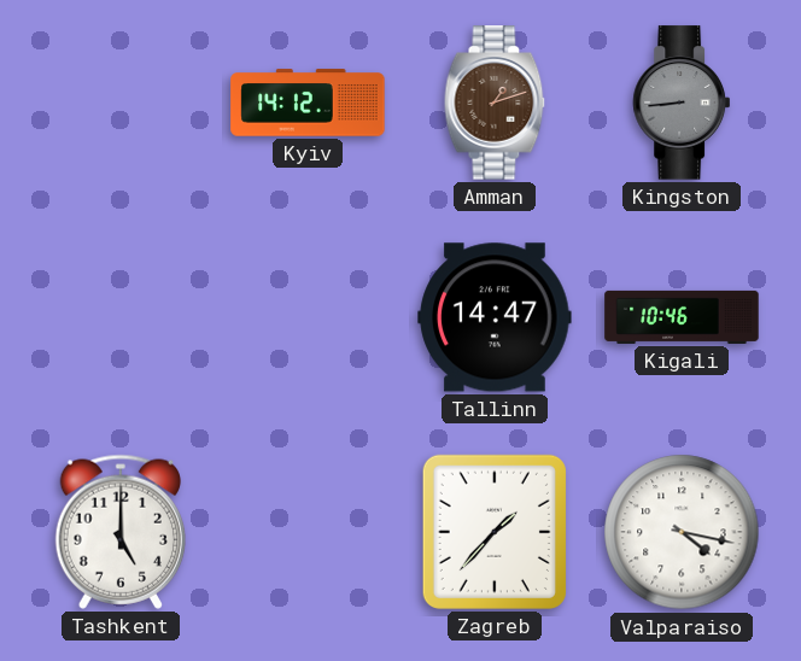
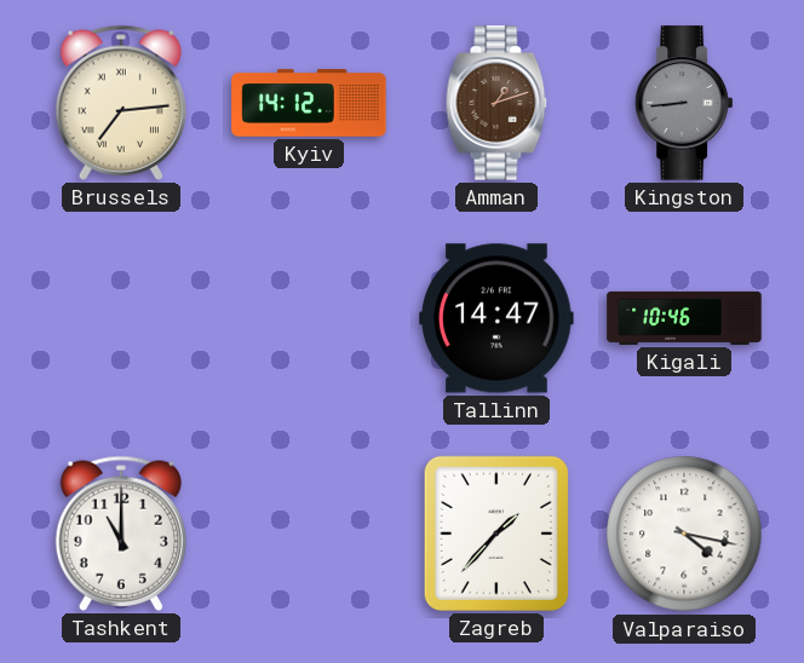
Brussels: none -> 7:14 (120, 103)
Tashkent: 5:00 -> 11:00 (120, 534)
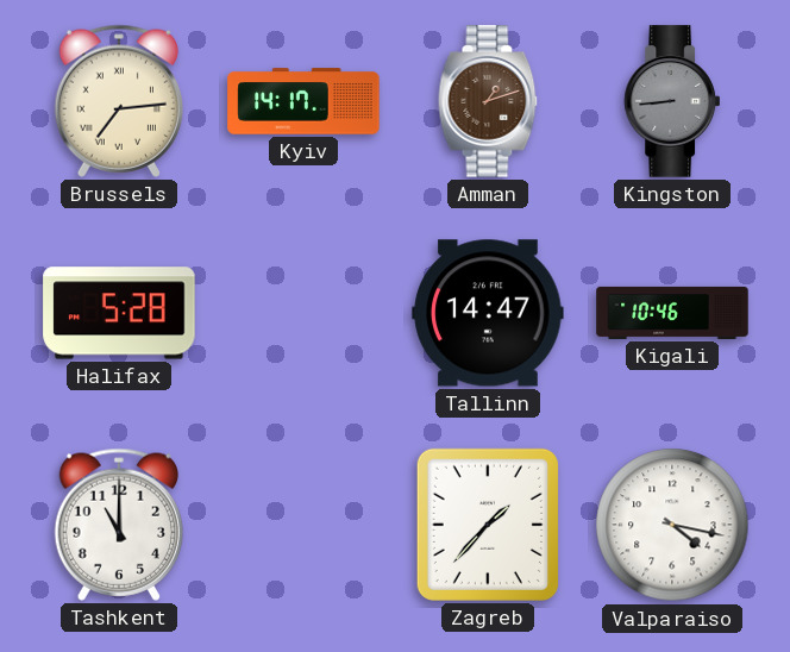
Kyiv: 14:12 -> 14:17 (303, 101)
Halifax: none -> 5:28 (119, 313)
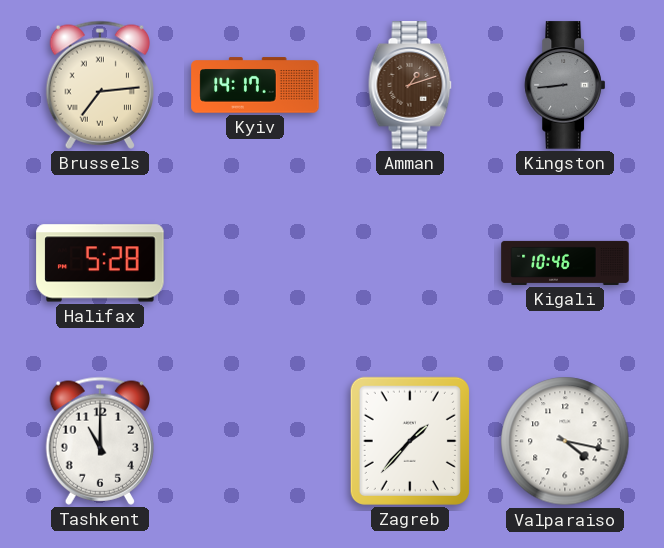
Tallinn: 14:47 -> none (488, 313)
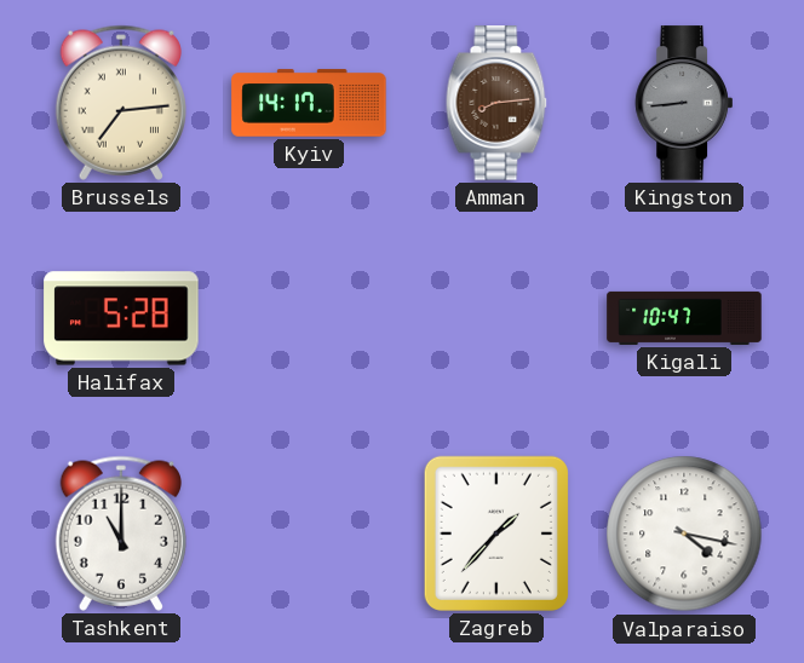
Amman: 1:12 -> 8:14 (496, 103)
Kigali: 10:46 -> 10:47 (684, 318)
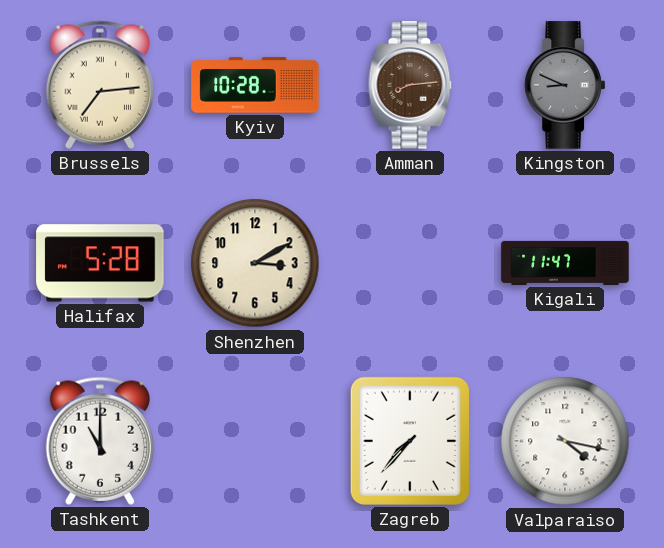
Kyiv: 14:17 -> 10:28 (255, 85)
Kingston: 8:44 -> 8:49 (565, 85)
Shenzhen: none -> 3:10 (255, 263)
Kigali: 10:47 -> 11:47 (565, 263)
Zagreb: 1:37 -> 7:37 (410, 441)
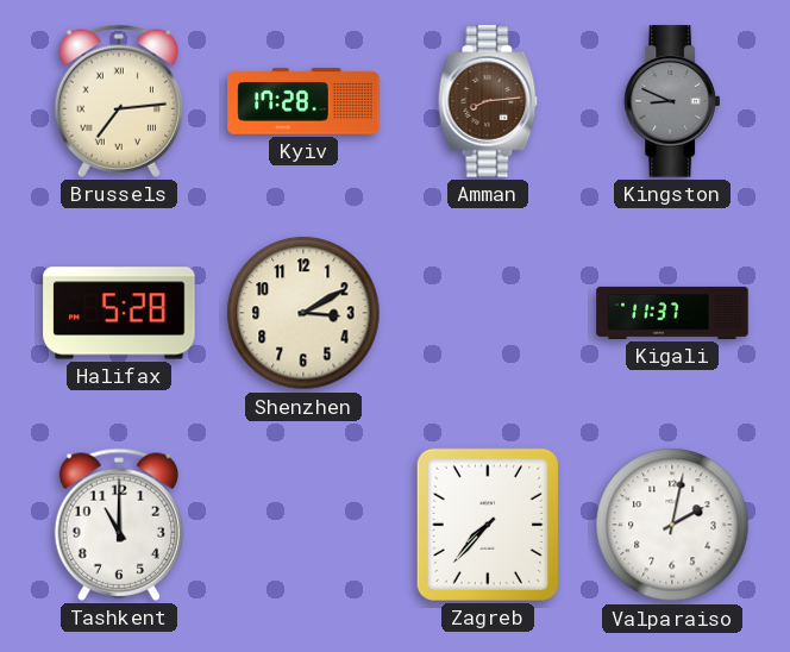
Kyiv: 10:28 -> 17:28 (303, 101)
Kigali: 11:47 -> 11:37 (672, 313)
Valparaiso: 4:17 -> 2:02 (672, 525)
